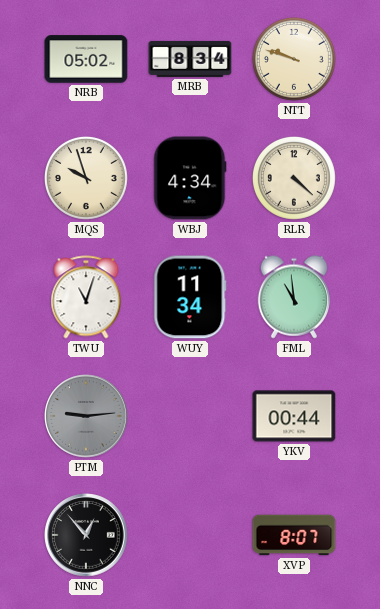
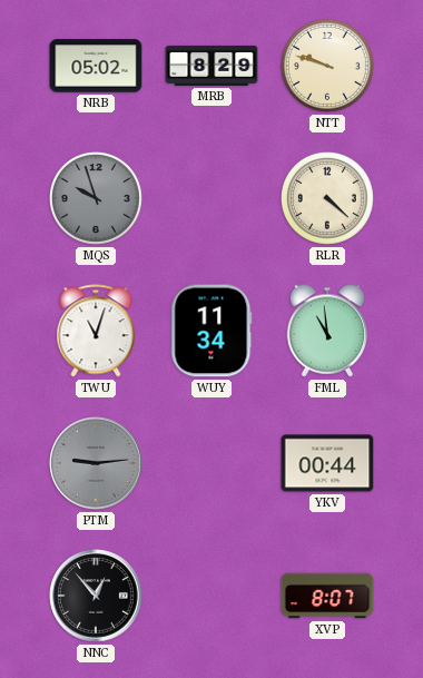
MRB: 8:34 -> 8:29 (211, 66)
MQS dial: cream -> grey (96, 198)
WBJ: 4:34 -> none (190, 178)
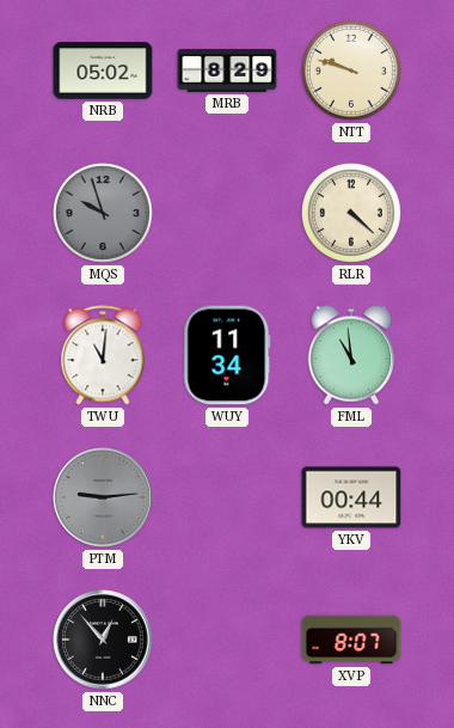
TWU: 11:03 -> 11:01 (103, 355)
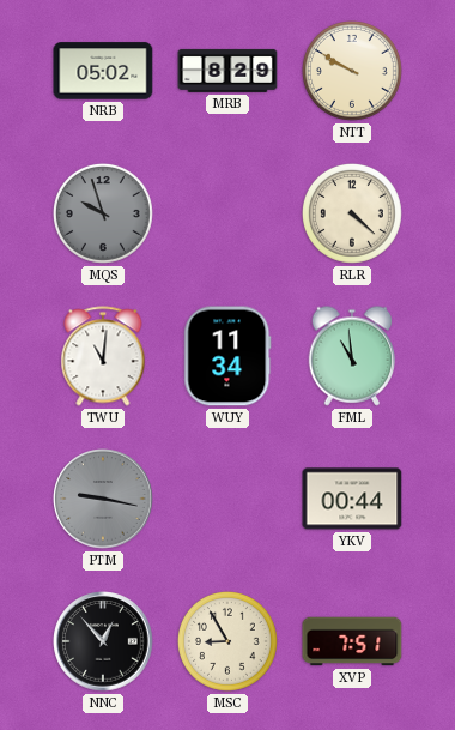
NTT: 9:48 -> 9:50 (352, 71)
PTM: 9:14 -> 9:17 (103, 499)
MSC: none -> 8:55 (227, 641)
XVP: 8:07 -> 7:51 (352, 641)
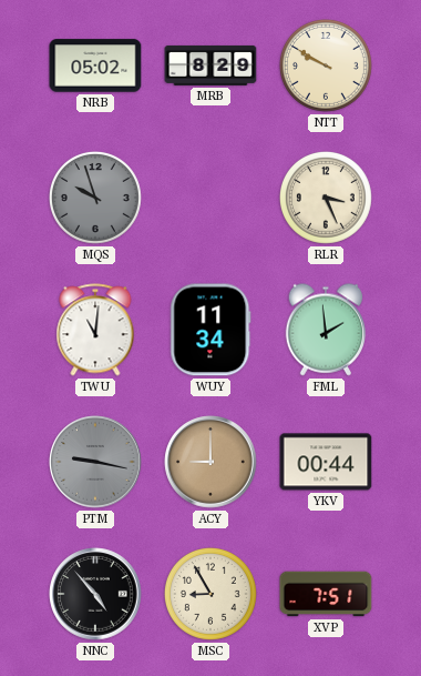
RLR: 4:22 -> 3:26 (326, 198)
FML: 10:59 -> 1:59 (325, 330)
ACY: none -> 9:00 (210, 462)
NNC: 12:53 -> 4:53 (95, 594)
